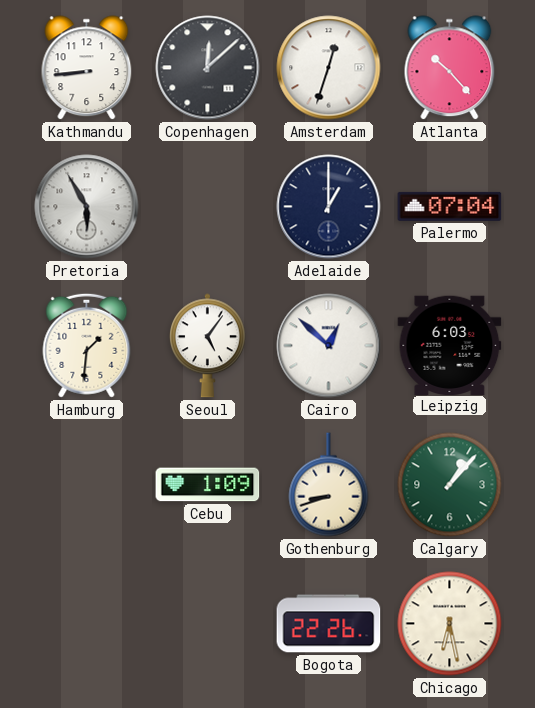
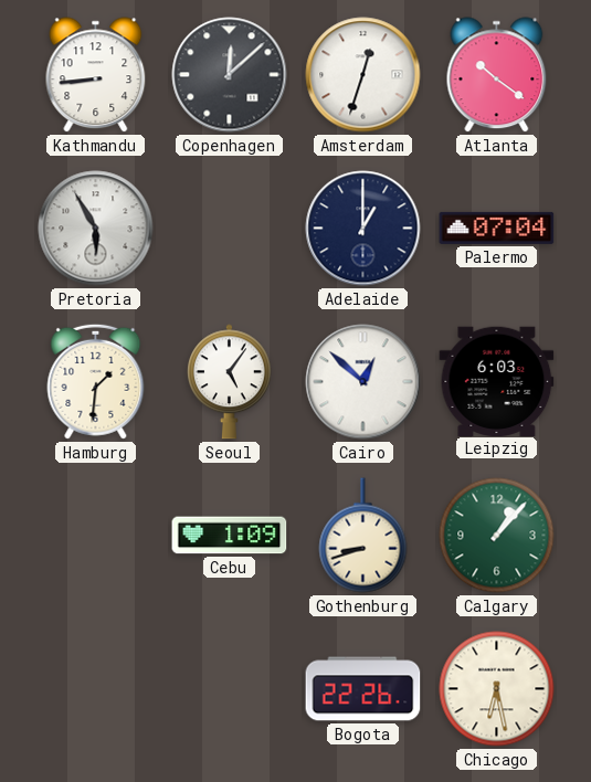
Atlanta: 10:23 -> 10:21 (497, 75)
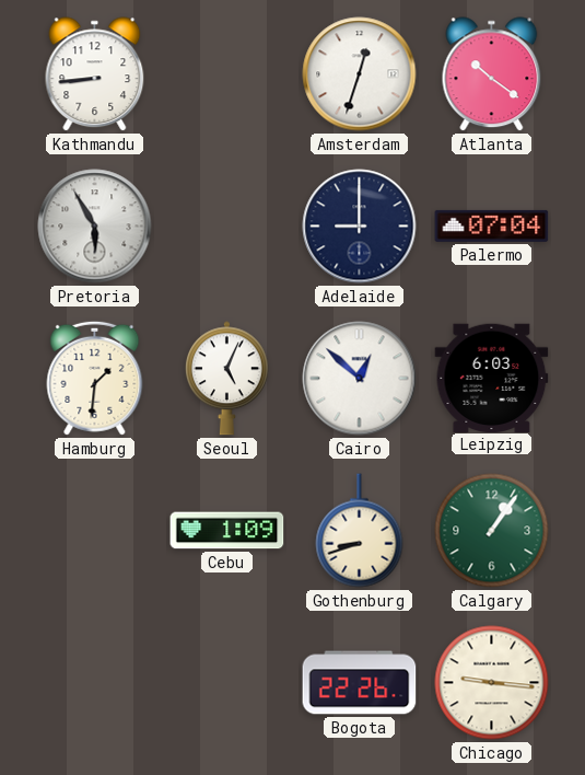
Copenhagen: 12:08 -> none (230, 75)
Adelaide: 1:00 -> 9:00 (360, 227)
Seoul: 5:06 -> 5:04 (226, 379)
Calgary: 1:07 -> 1:06 (492, 531)
Chicago: 6:28 -> 9:16 (492, 683)
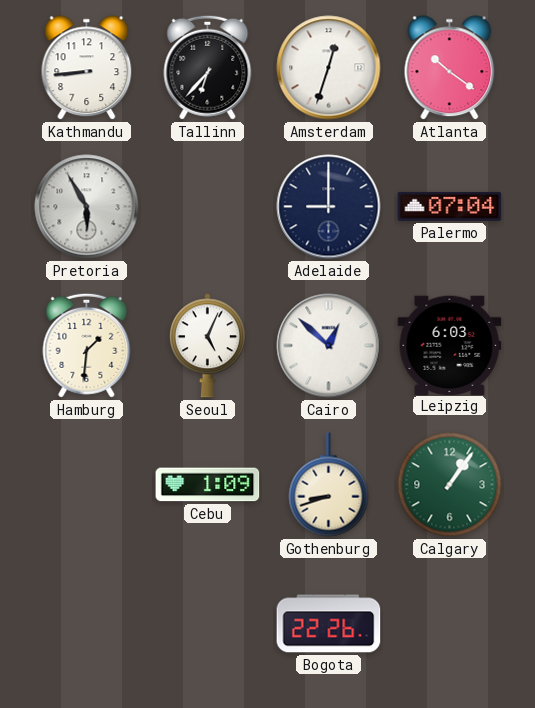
Tallinn: none -> 6:37 (208, 67)
Chicago: 9:16 -> none (492, 683)
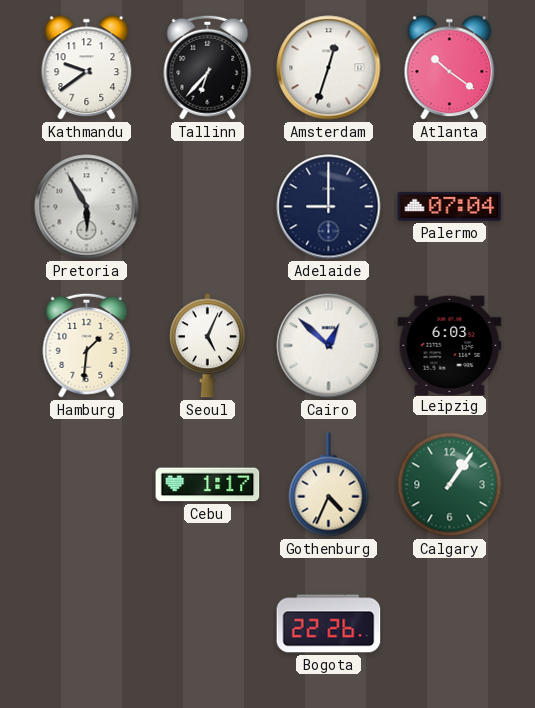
Kathmandu: 8:44 -> 9:39 (87, 68)
Cebu: 1:09 -> 1:17 (208, 485)
Gothenburg: 8:42 -> 4:34 (329, 485)
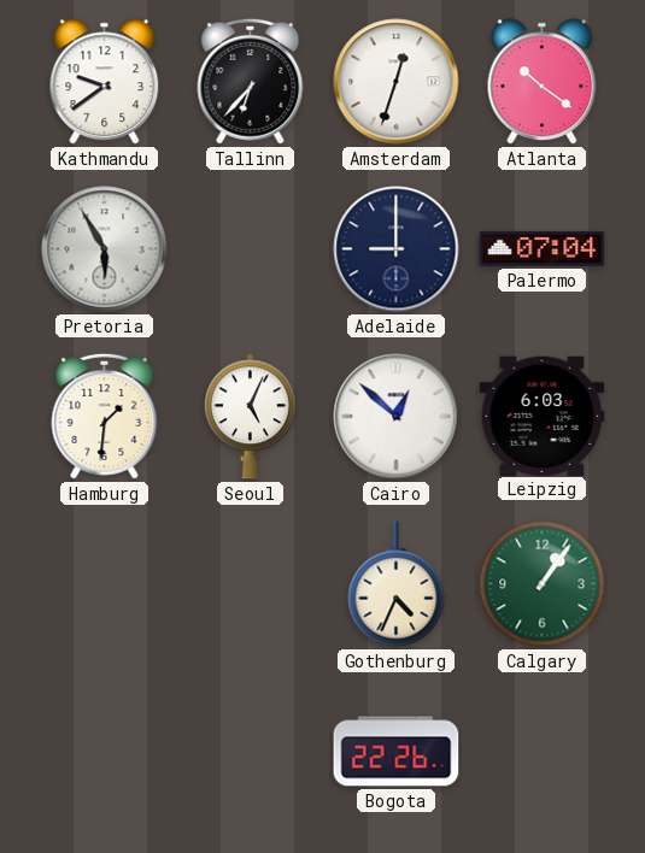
Cebu: 1:17 -> none (208, 485)
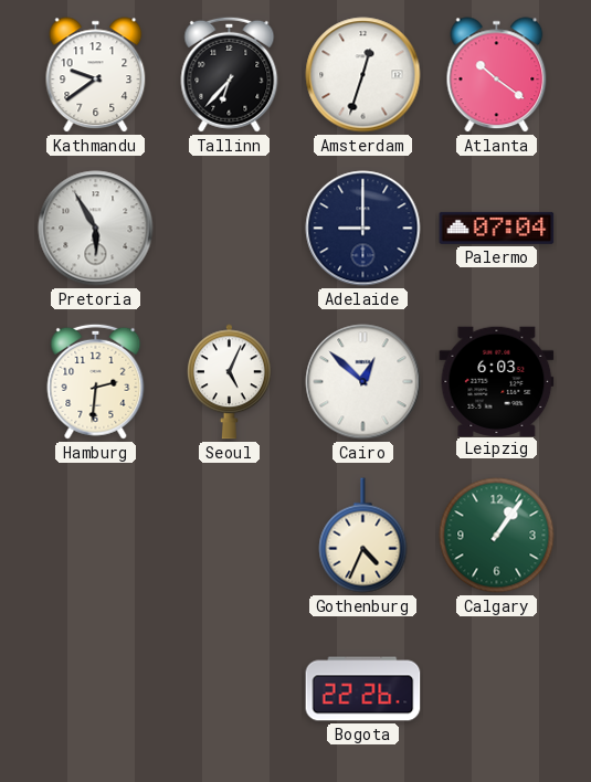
Hamburg: 1:31 -> 2:31 (96, 381)
